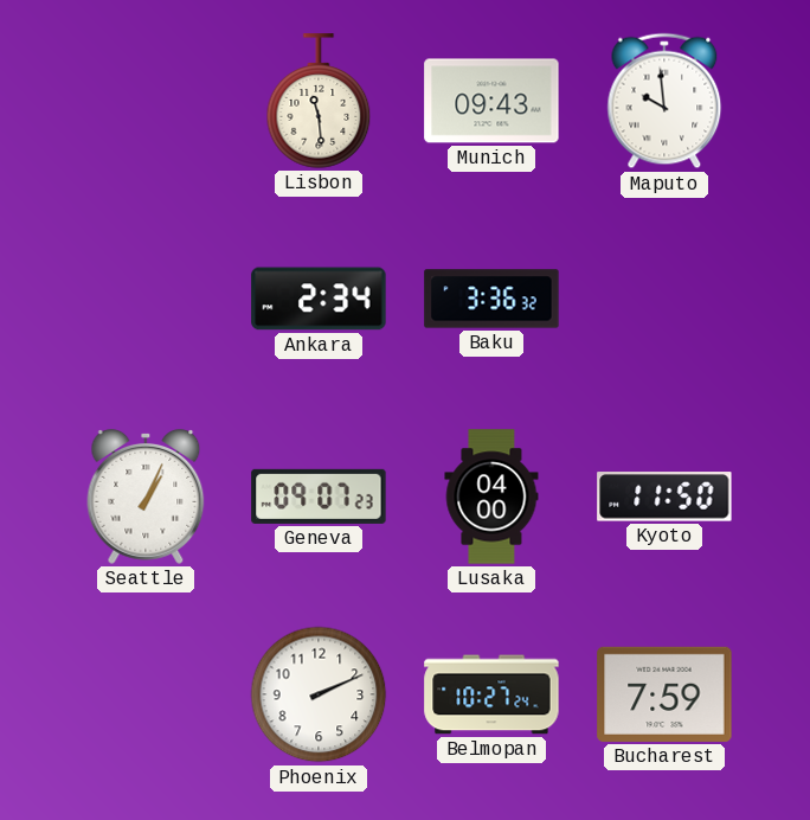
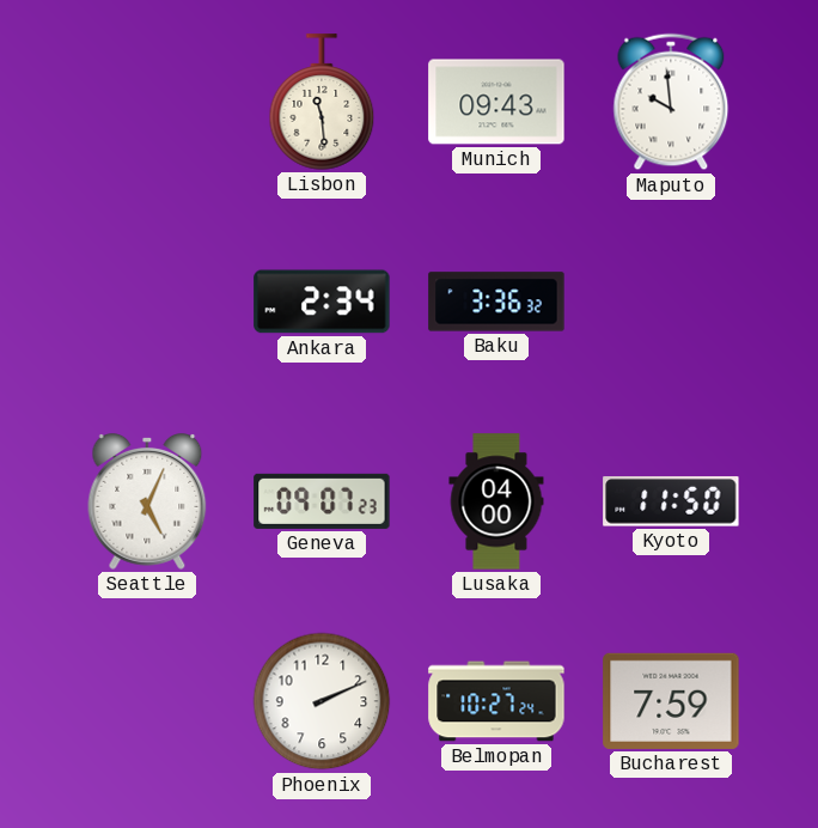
Seattle: 1:04 -> 5:04 (147, 503)
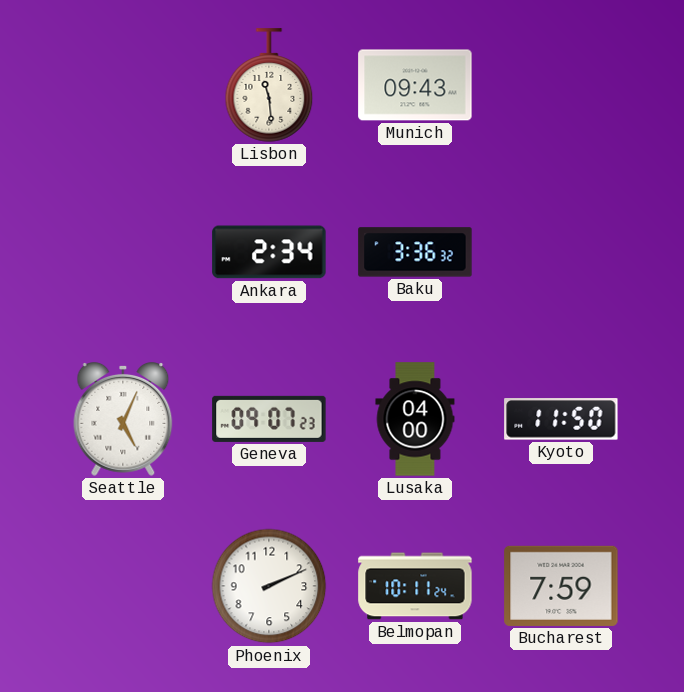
Maputo: 9:59 -> none (671, 102)
Belmopan: 10:27 -> 10:11 (415, 586)
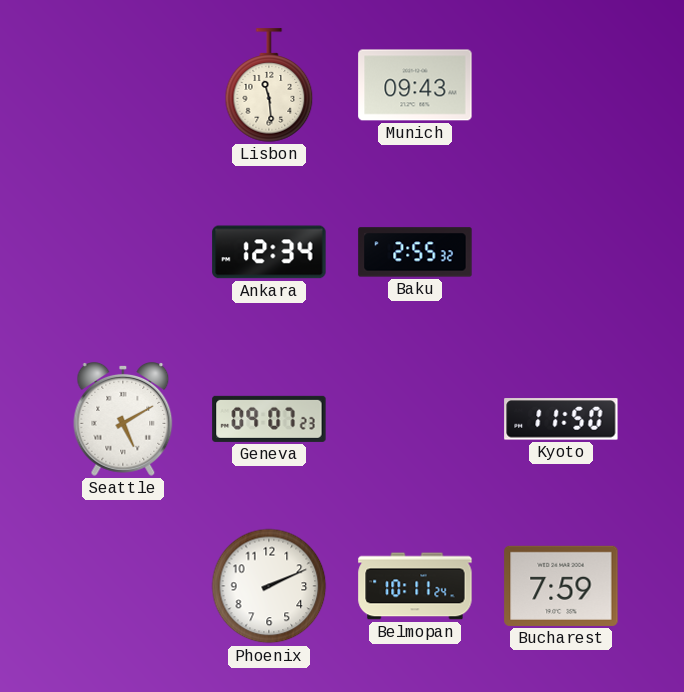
Ankara: 2:34 -> 12:34 (269, 252)
Baku: 3:36 -> 2:55 (415, 252)
Seattle: 5:04 -> 5:10 (123, 420)
Lusaka: 04:00 -> none (415, 419)
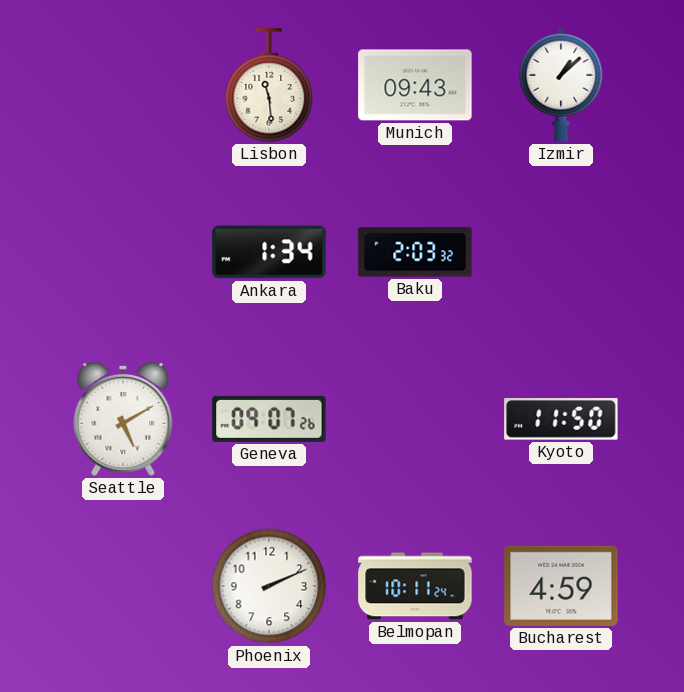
Izmir: none -> 1:08 (561, 85)
Ankara: 12:34 -> 1:34 (269, 252)
Baku: 2:55 -> 2:03 (415, 252)
Geneva: 09:07:23 -> 09:07:26 (269, 419)
Bucharest: 7:59 -> 4:59 (561, 586)
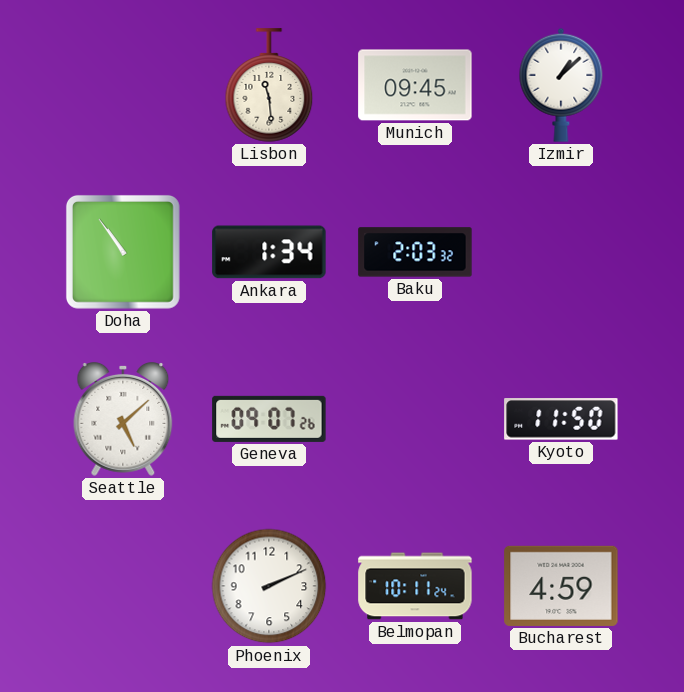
Munich: 09:43 -> 09:45 (415, 85)
Doha: none -> 10:54 (123, 252)
Seattle: 5:10 -> 5:08 (123, 420)
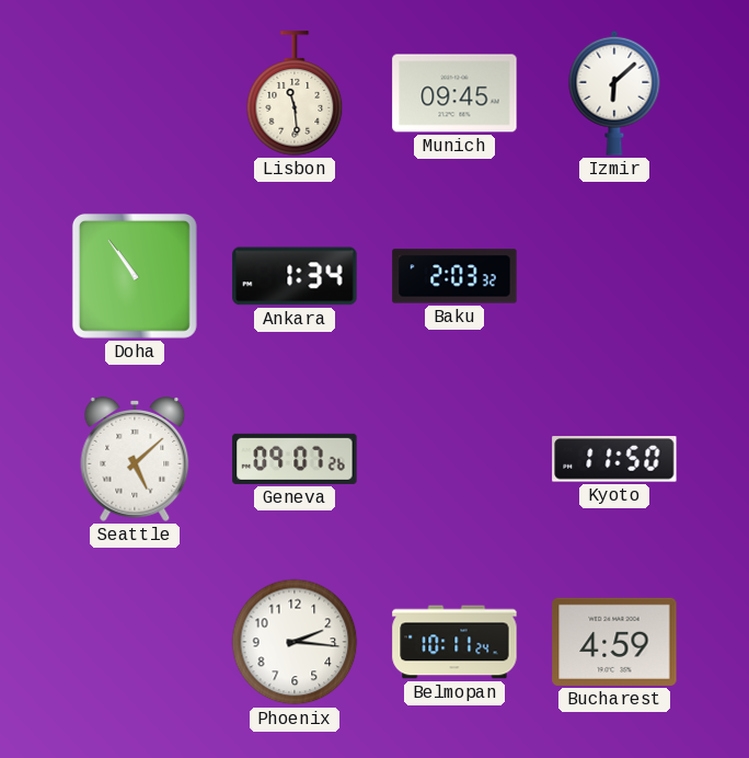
Izmir: 1:08 -> 6:08 (614, 93)
Phoenix: 2:11 -> 2:16 (295, 642)
